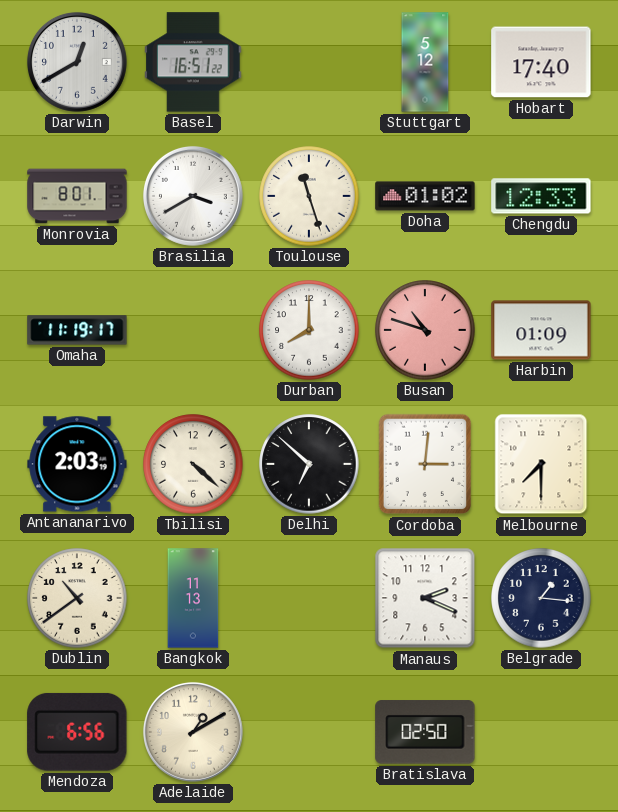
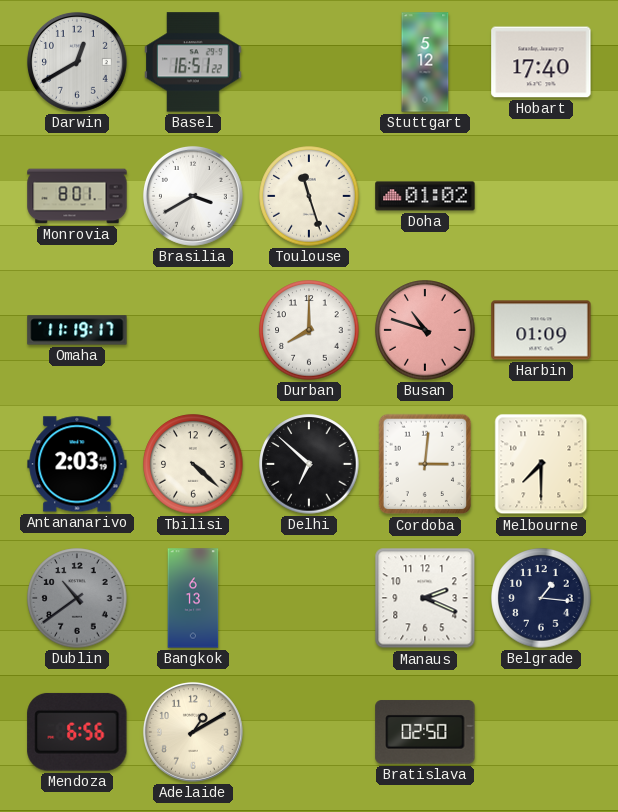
Chengdu: 12:33 -> none (541, 196)
Dublin dial: cream -> grey (77, 598)
Bangkok: 11:13 -> 6:13 (193, 598)
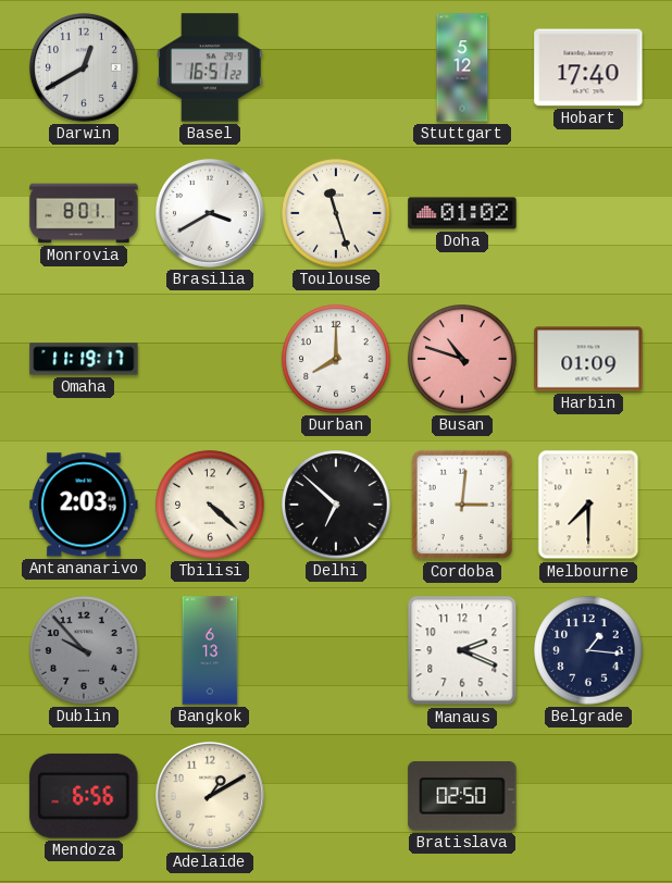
Dublin: 10:39 -> 9:53 (84, 650)
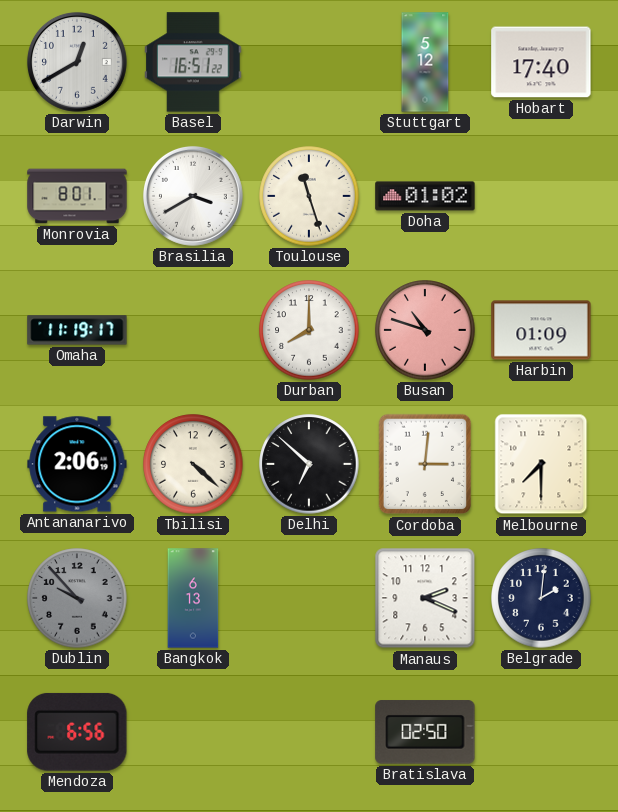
Antananarivo: 2:03 -> 2:06 (77, 464)
Belgrade: 1:16 -> 2:01 (541, 598)
Adelaide: 1:10 -> none (210, 796)
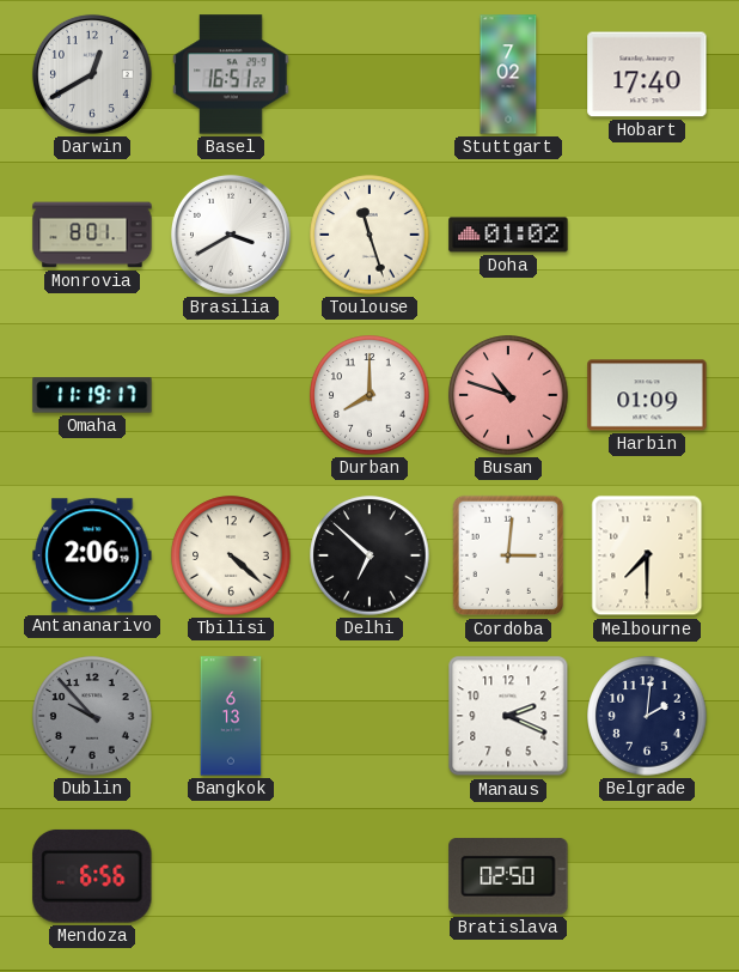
Stuttgart: 5:12 -> 7:02 (508, 74)
